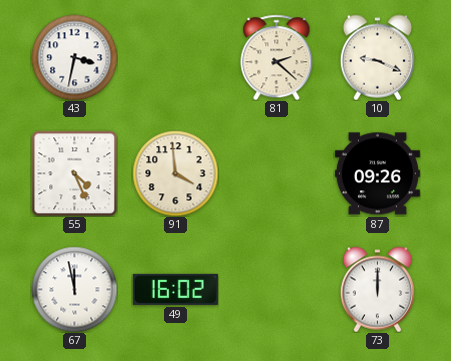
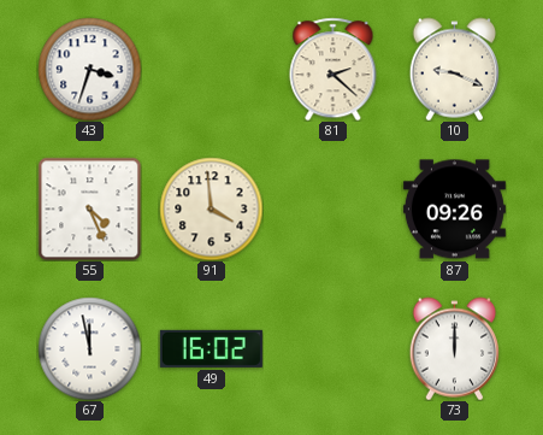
43: 3:32 -> 3:33 (89, 69)
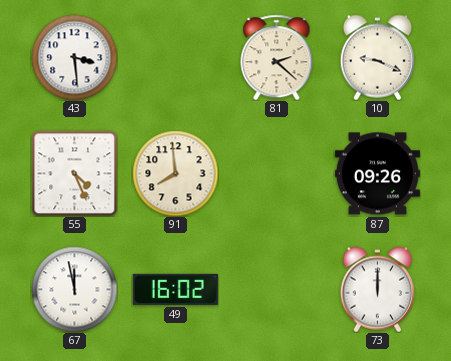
43: 3:33 -> 3:29 (74, 57)
91: 3:59 -> 7:59 (175, 173)
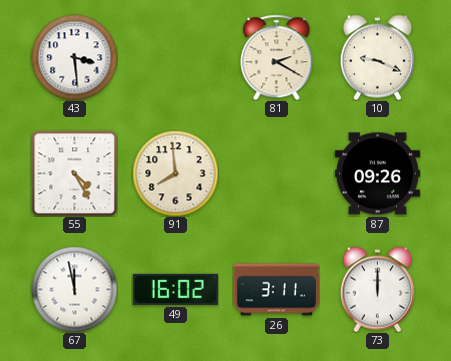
81: 2:22 -> 2:20 (277, 57)
55: 4:26 -> 4:25 (74, 173)
26: none -> 3:11 (276, 290)
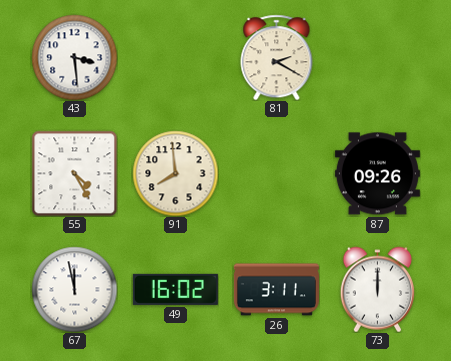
10: 9:19 -> none (377, 57)
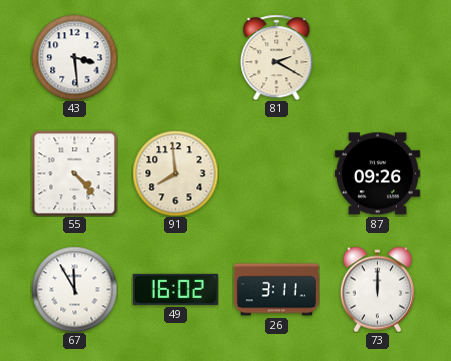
55: 4:25 -> 4:23 (74, 173)
67: 11:58 -> 11:55 (74, 289)
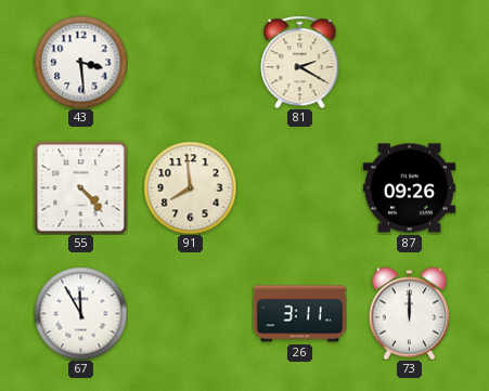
49: 16:02 -> none (175, 289)
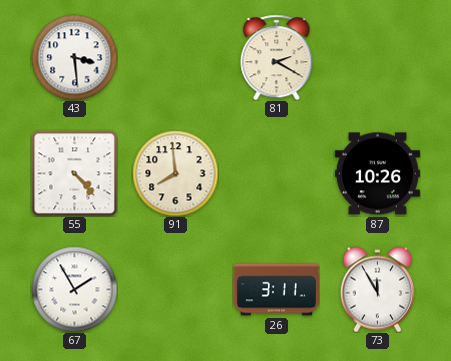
87: 09:26 -> 10:26 (377, 174)
67: 11:55 -> 1:55 (74, 289)
73: 12:00 -> 11:55 (377, 289)
